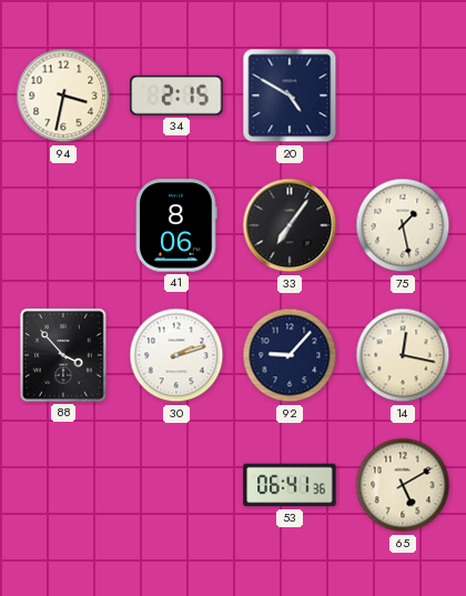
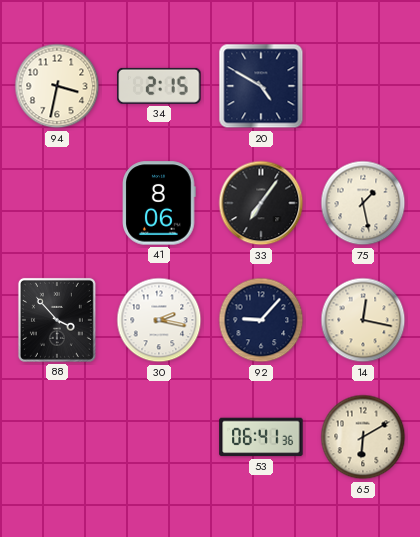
30: 2:12 -> 2:17 (159, 320)
65: 5:10 -> 6:10 (363, 437)
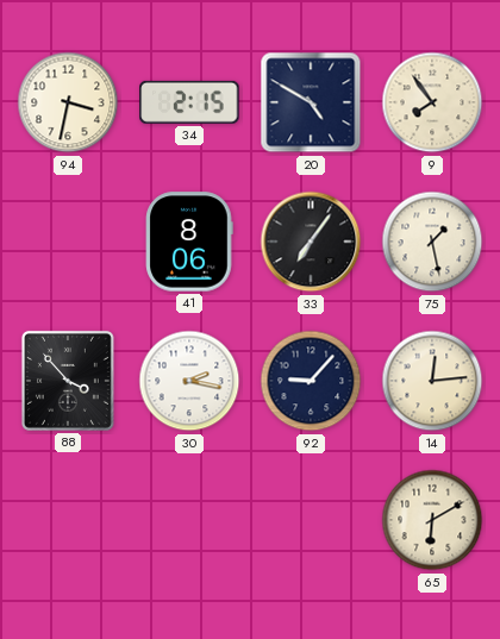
9: none -> 7:54 (432, 102)
14: 12:17 -> 12:14 (432, 381)
53: 06:41 -> none (261, 437)
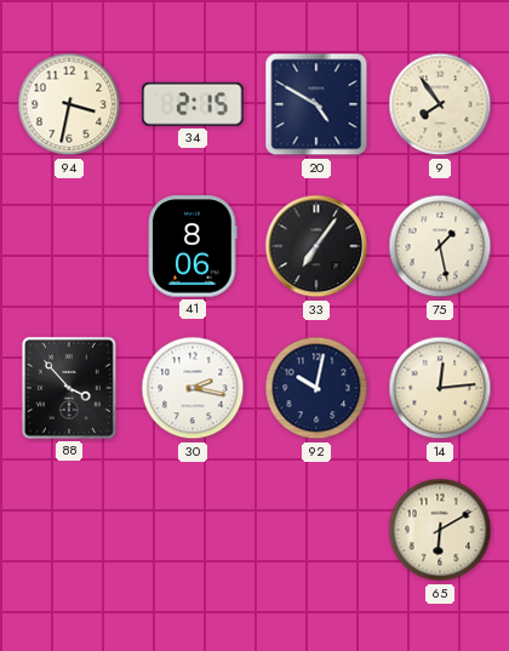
92: 9:07 -> 10:02 (316, 388)
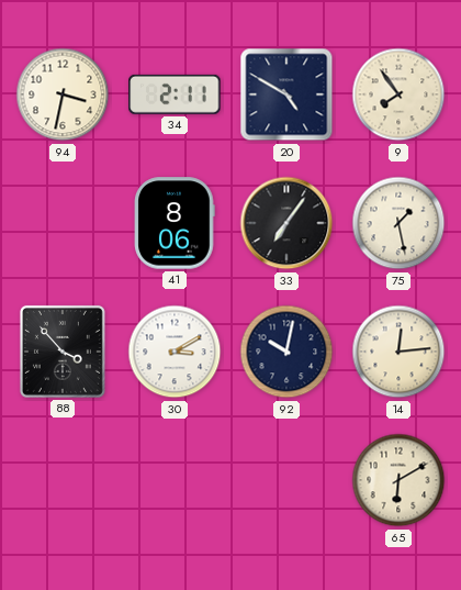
34: 2:15 -> 2:11 (175, 94)
30: 2:17 -> 3:10 (175, 352)
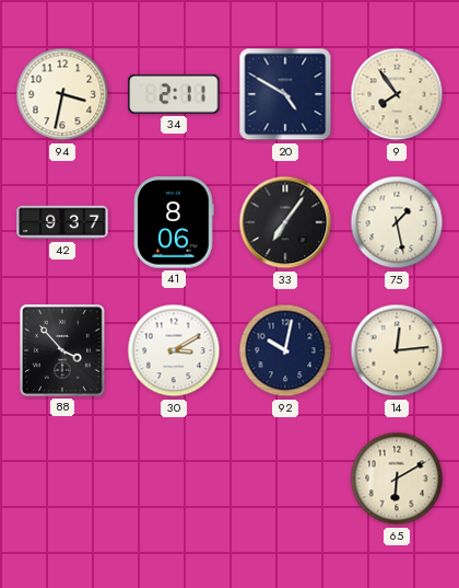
42: none -> 9:37 (62, 222)
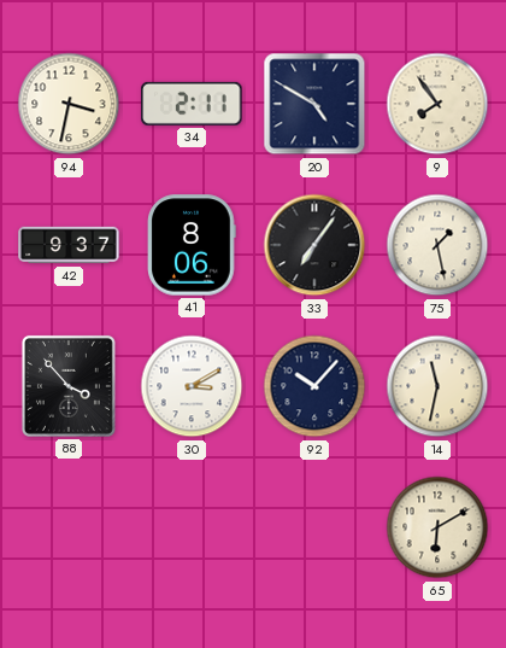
92: 10:02 -> 10:07 (314, 386)
14: 12:14 -> 11:32 (437, 386)
